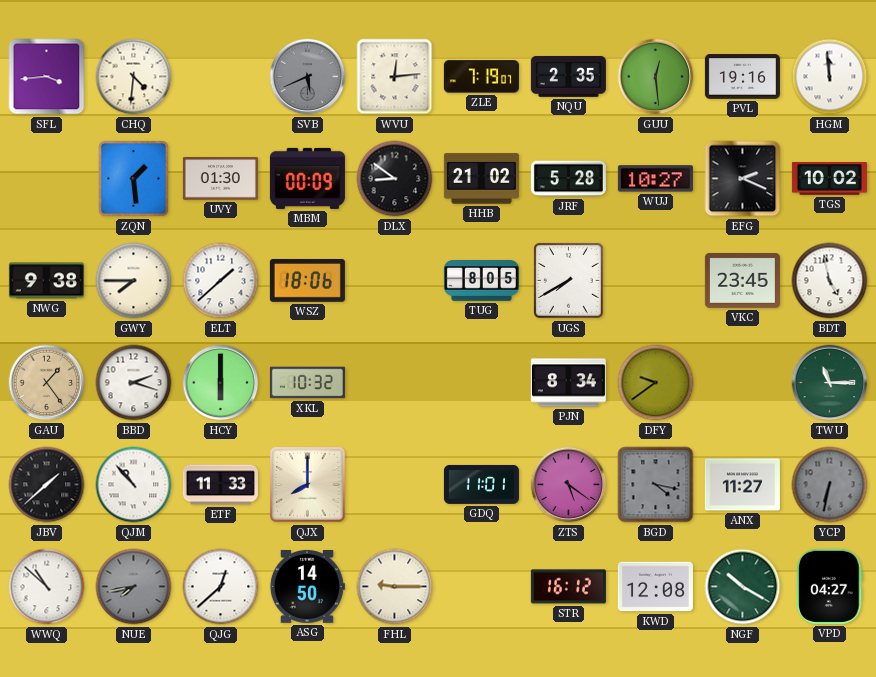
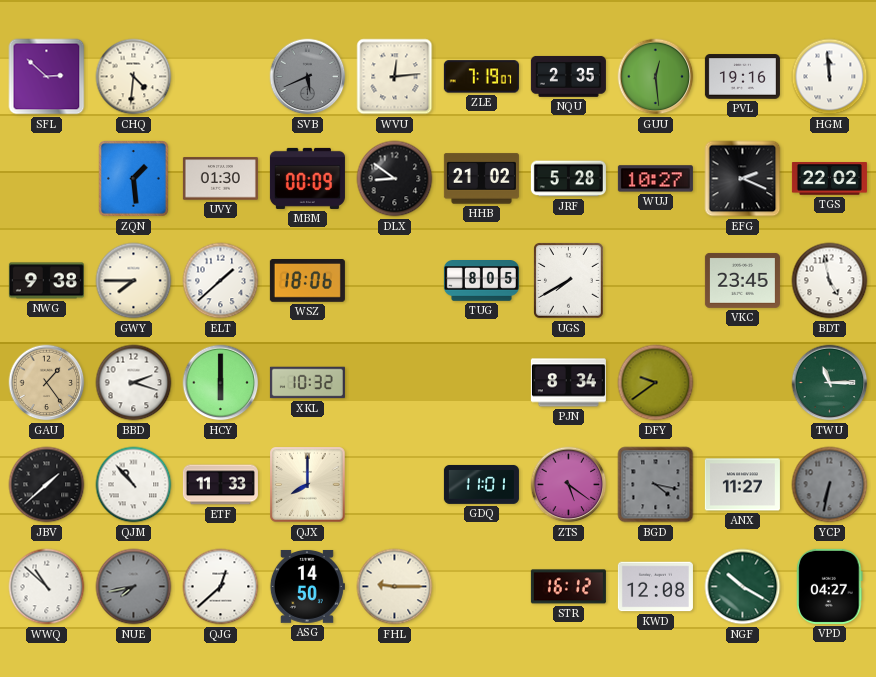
SFL: 3:44 -> 2:52 (47, 77)
TGS: 10:02 -> 22:02 (829, 179)
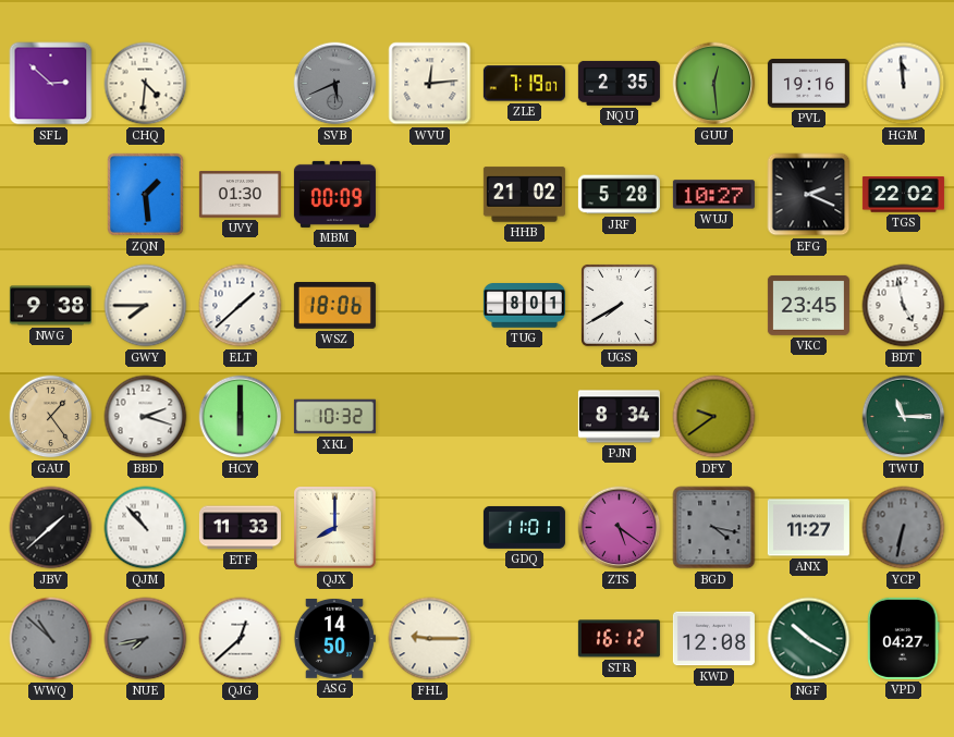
DLX: 8:51 -> none (395, 179)
TUG: 8:05 -> 8:01 (524, 306)
WWQ dial: white -> grey (51, 639)
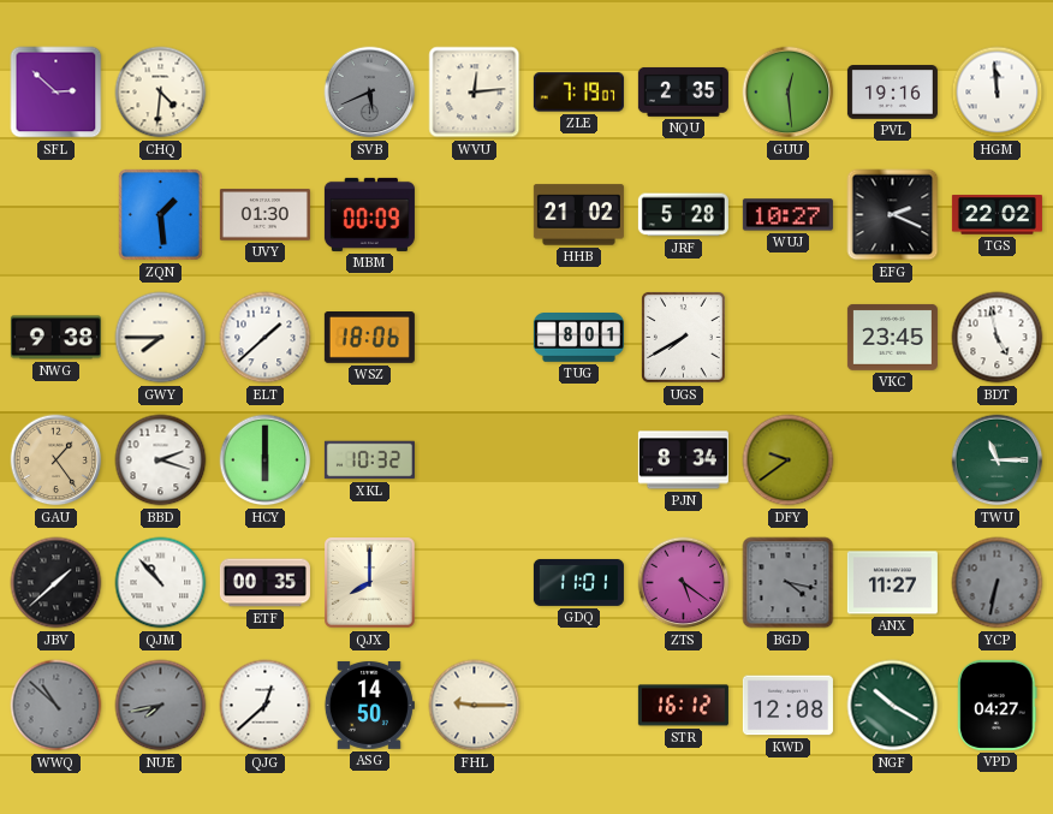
ETF: 11:33 -> 00:35 (264, 583)
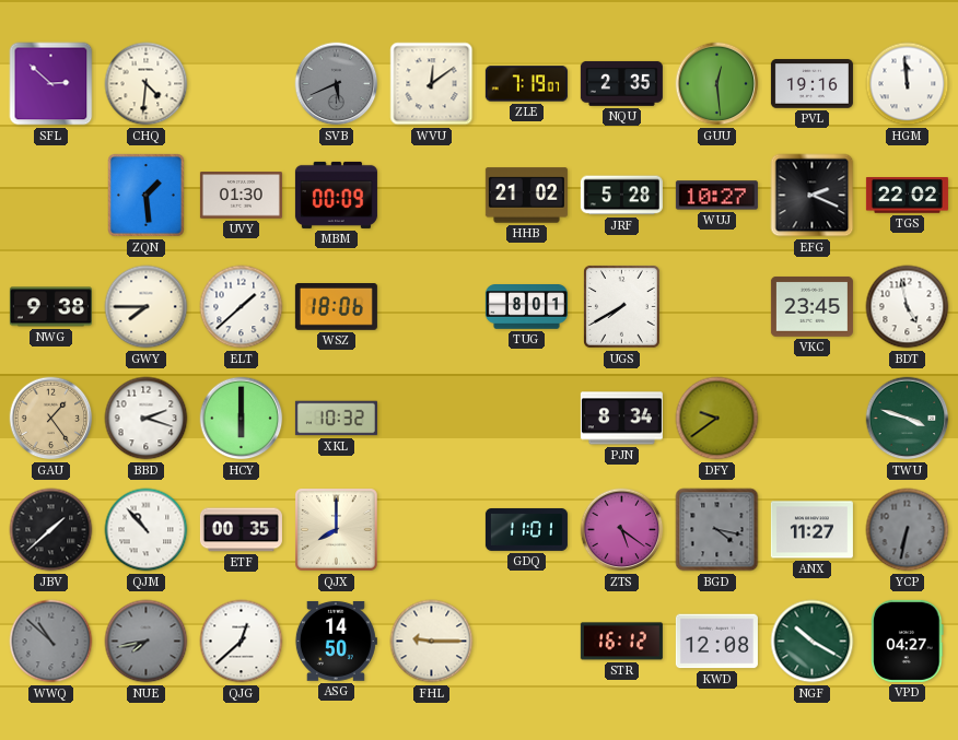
WVU: 12:14 -> 12:09 (432, 84)
TWU: 11:15 -> 3:48 (908, 419)
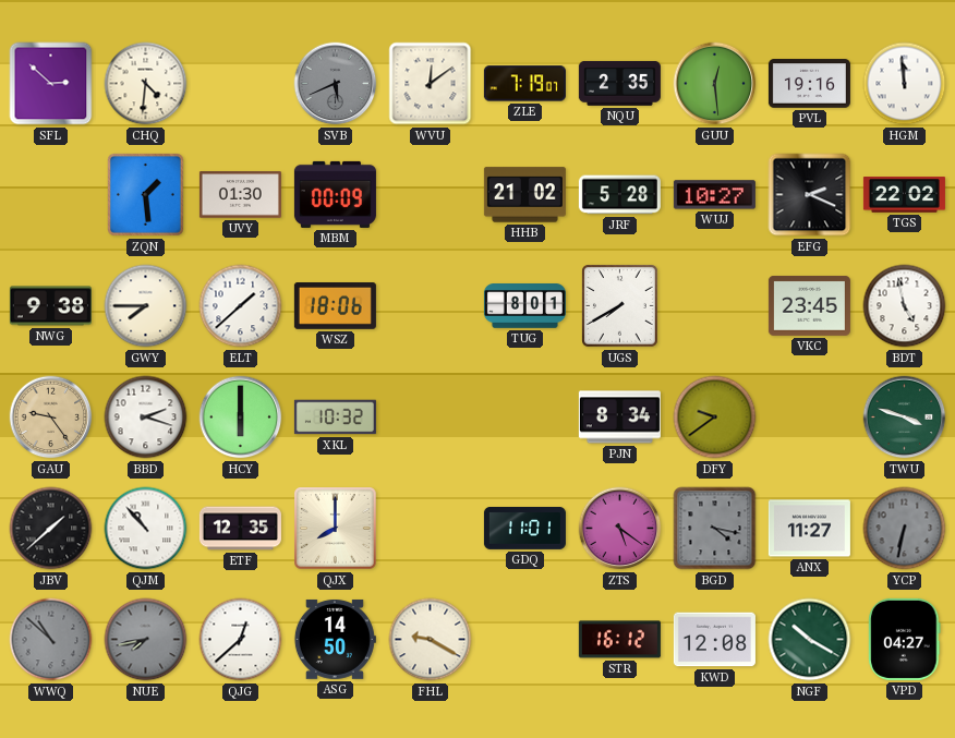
GAU: 1:24 -> 9:24 (51, 418)
ETF: 00:35 -> 12:35 (240, 529)
FHL: 9:15 -> 9:20 (431, 640)
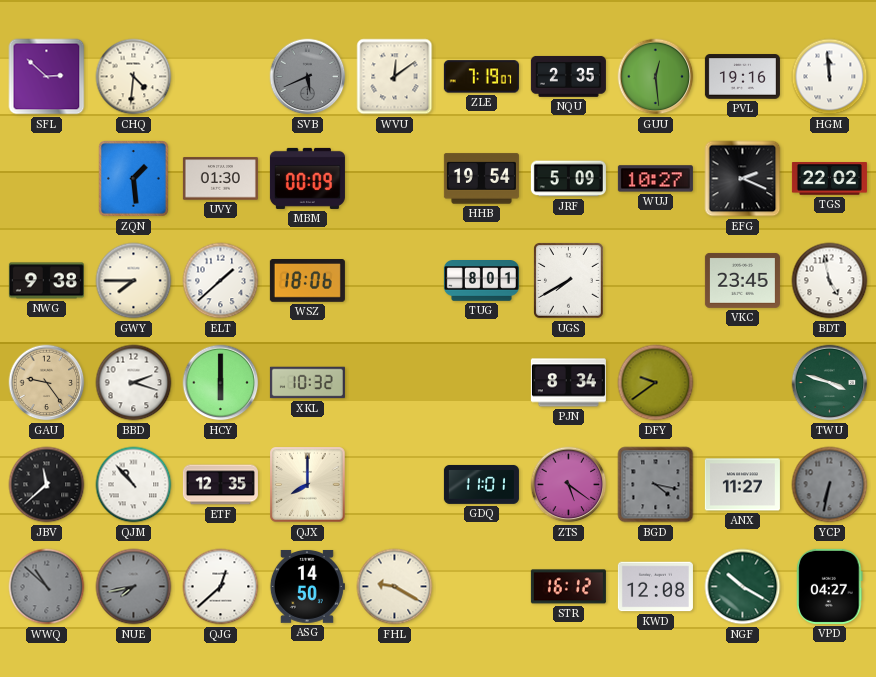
HHB: 21:02 -> 19:54 (481, 179)
JRF: 5:28 -> 5:09 (568, 179)
JBV: 1:38 -> 11:38 (47, 485)
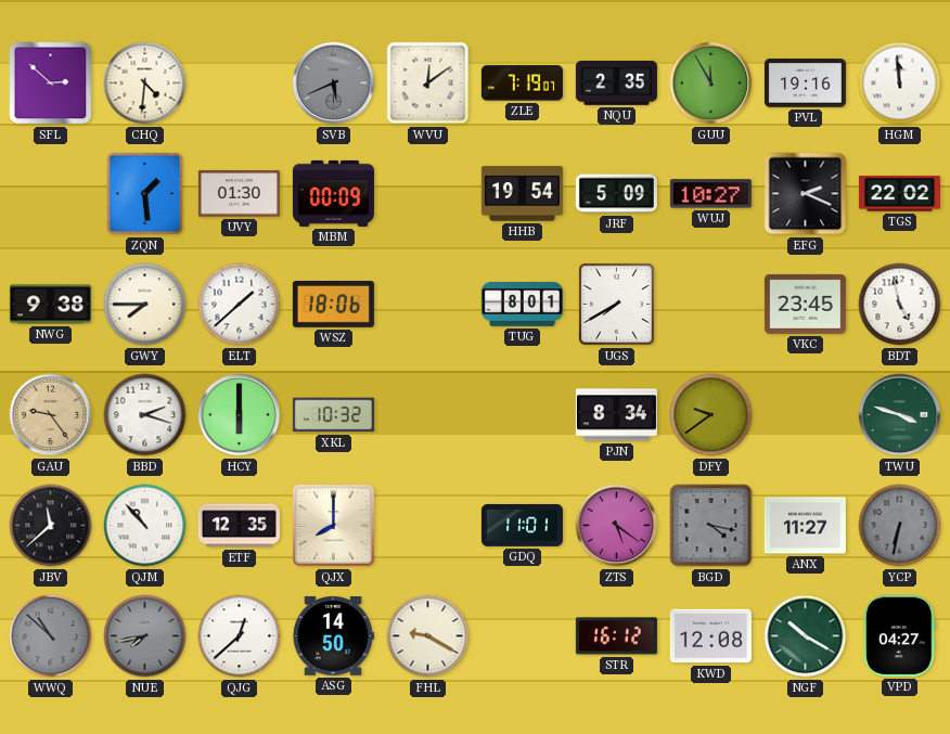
GUU: 12:29 -> 11:55 (711, 83)
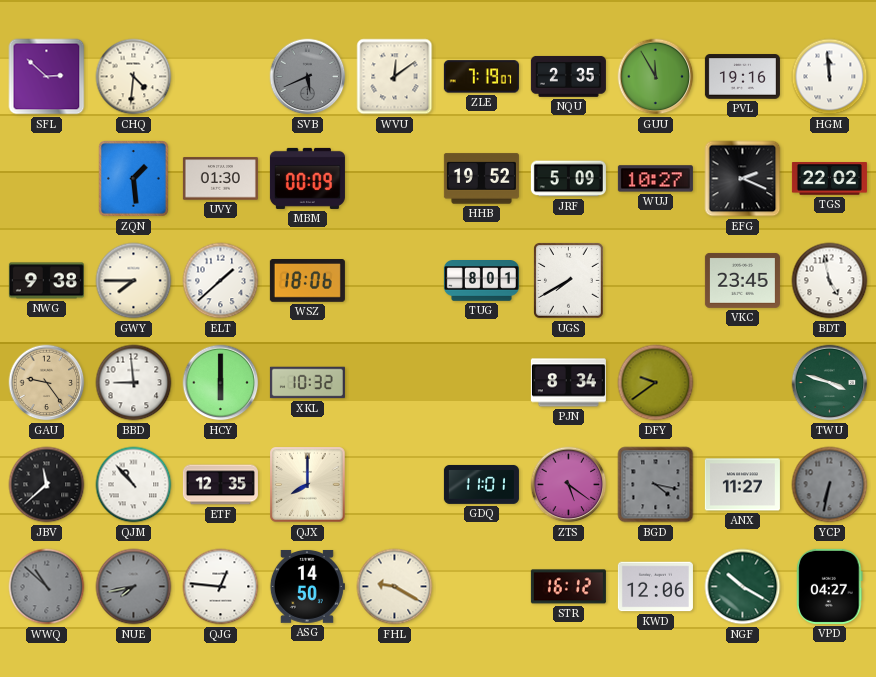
HHB: 19:54 -> 19:52 (481, 179)
BBD: 2:18 -> 8:59 (134, 383)
QJG: 12:38 -> 12:46 (221, 587)
KWD: 12:08 -> 12:06 (655, 587)
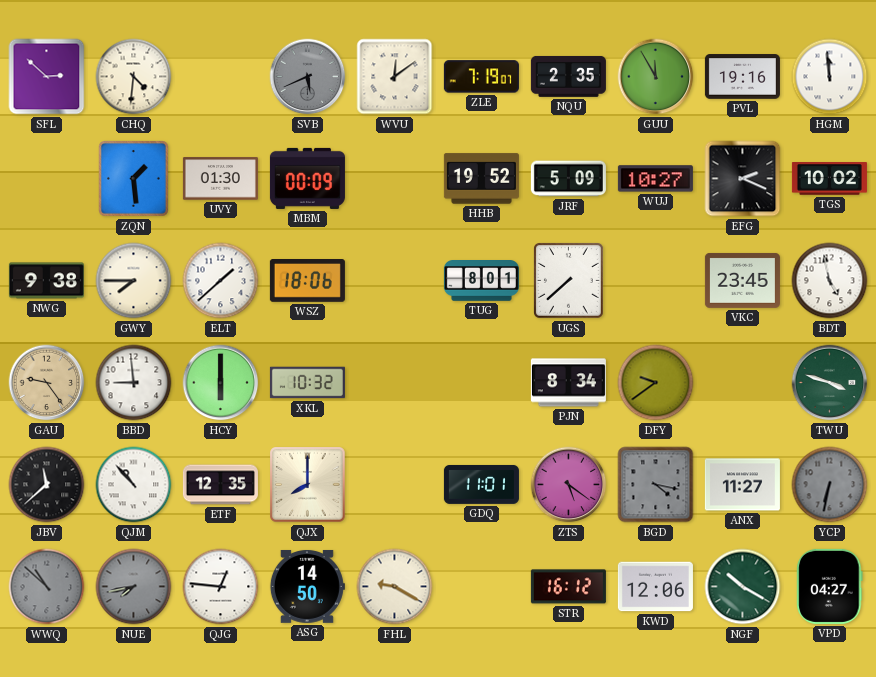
TGS: 22:02 -> 10:02 (829, 179)
UGS: 7:40 -> 7:38 (569, 281)
